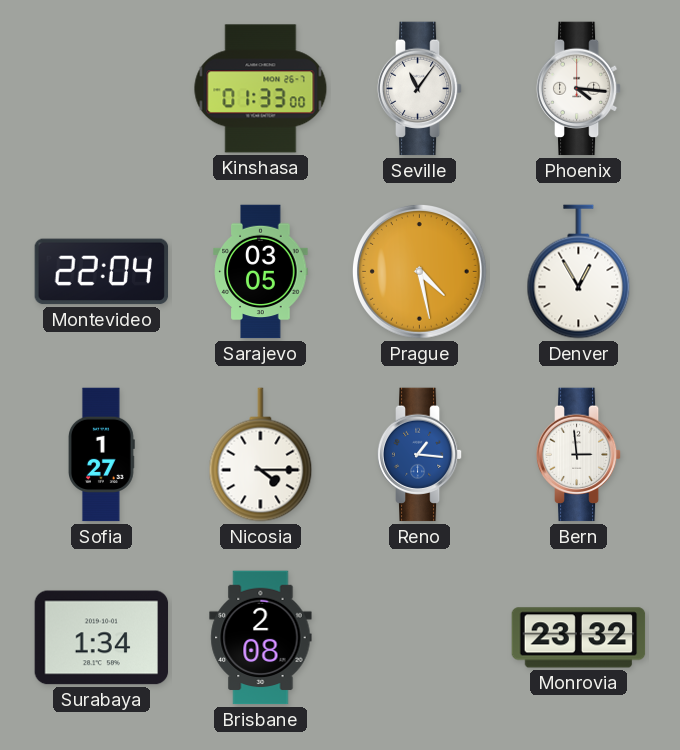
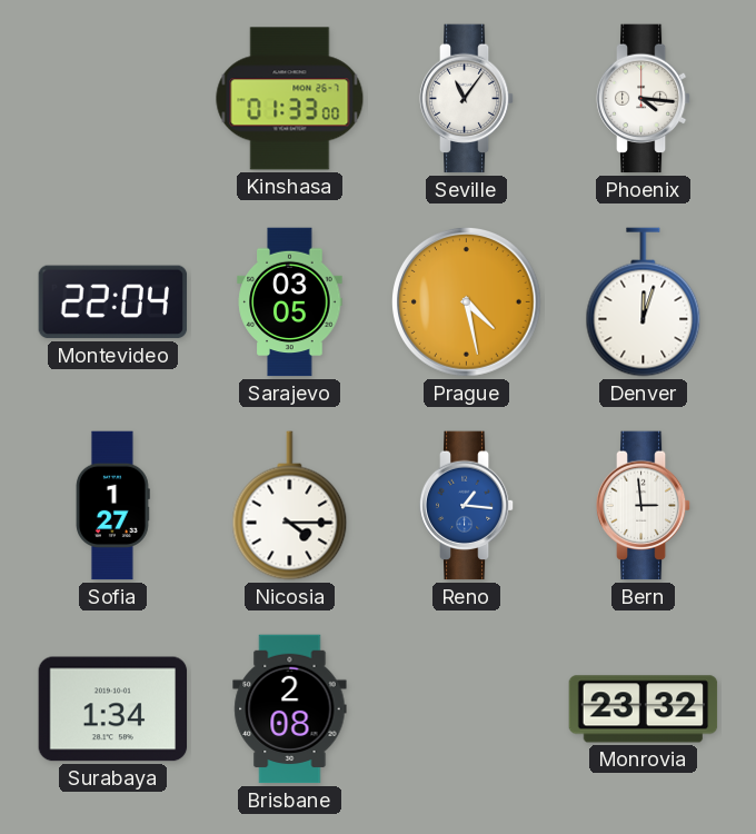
Denver: 12:55 -> 12:03 (644, 302)
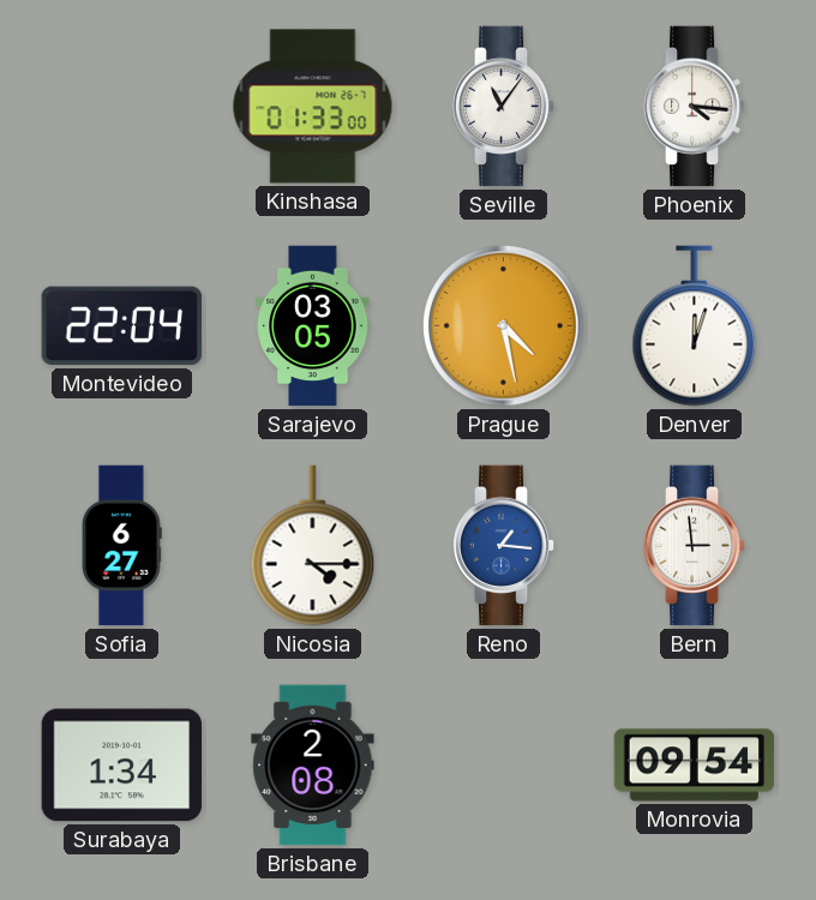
Sofia: 1:27 -> 6:27 (122, 546)
Monrovia: 23:32 -> 09:54 (695, 766)
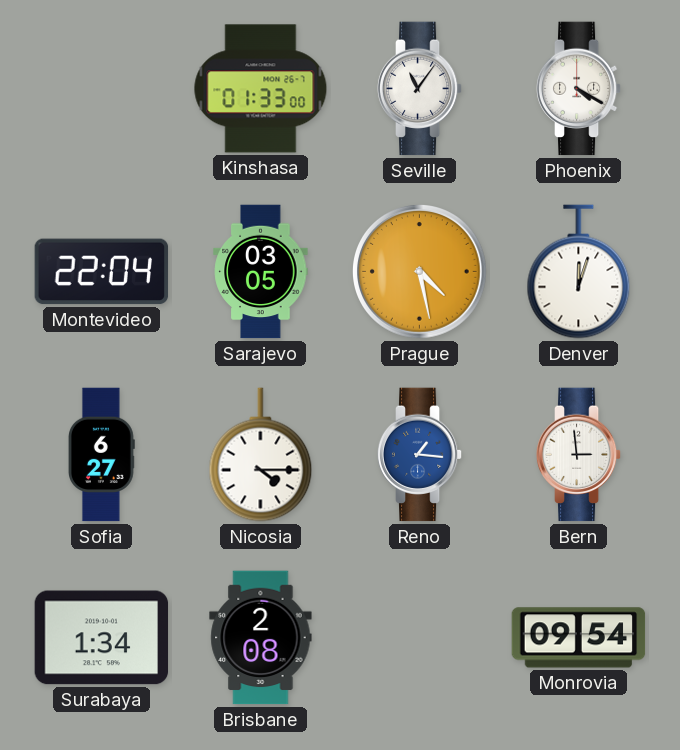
Phoenix: 4:16 -> 4:20 (579, 89)
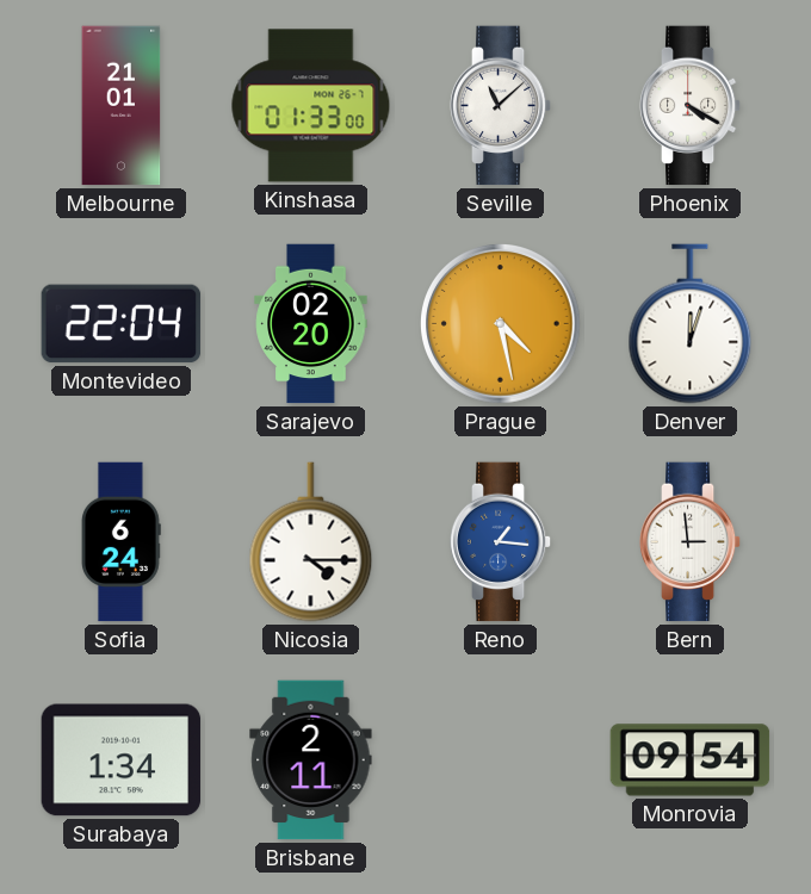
Melbourne: none -> 21:01 (122, 106)
Seville: 11:06 -> 11:08 (501, 106)
Sarajevo: 03:05 -> 02:20 (311, 324)
Sofia: 6:27 -> 6:24 (122, 542)
Brisbane: 2:08 -> 2:11 (311, 760)
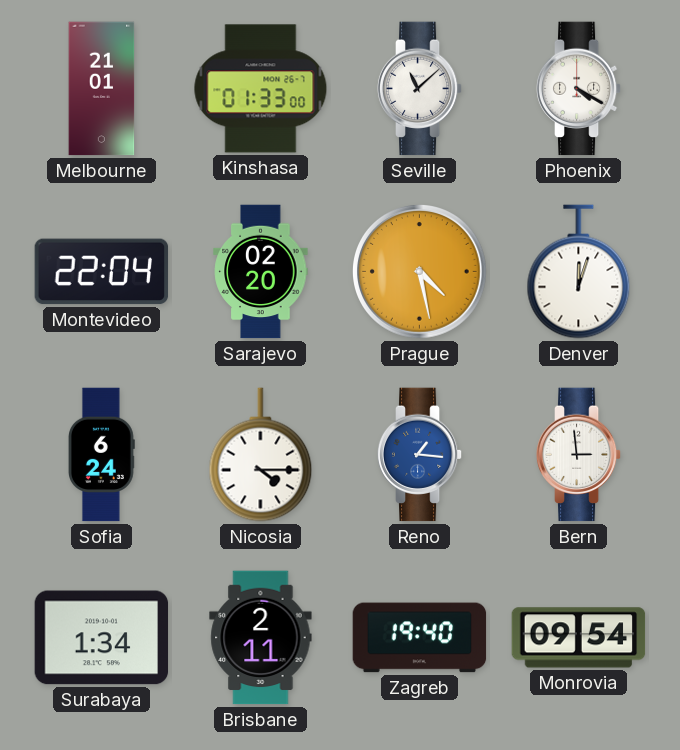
Zagreb: none -> 19:40 (420, 638)
